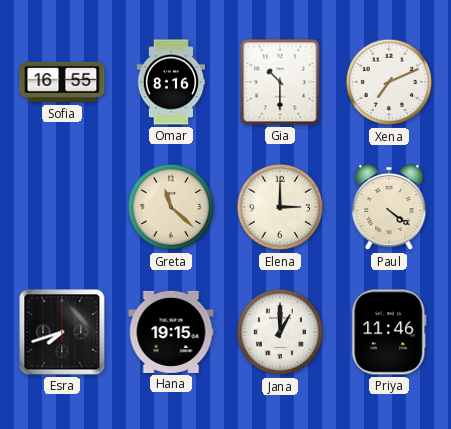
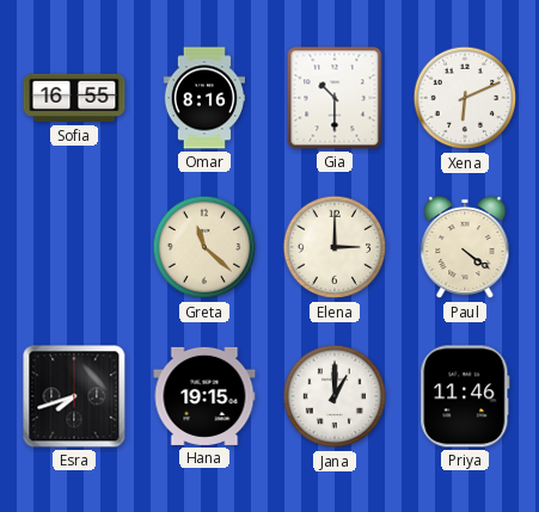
Xena: 7:11 -> 6:11 (465, 98)
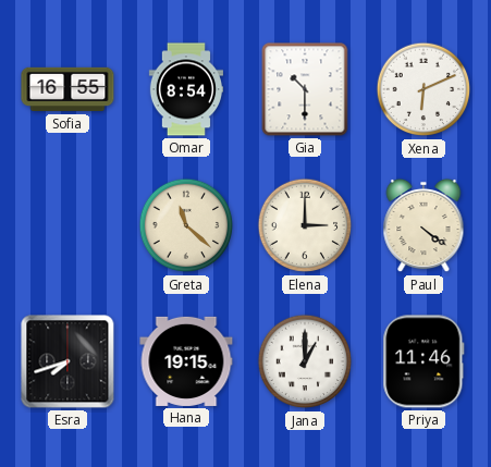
Omar: 8:16 -> 8:54 (185, 89)
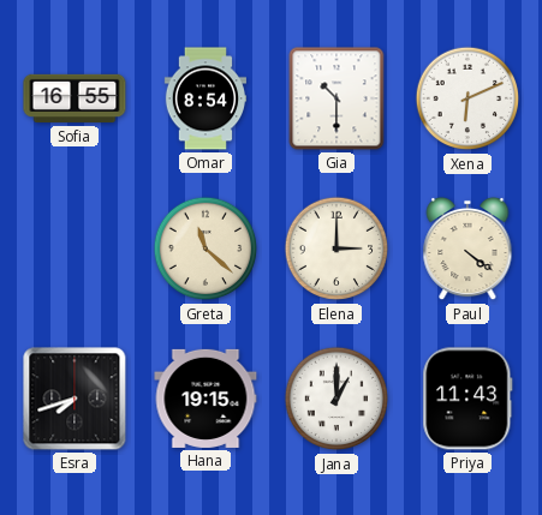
Priya: 11:46 -> 11:43 (467, 399)
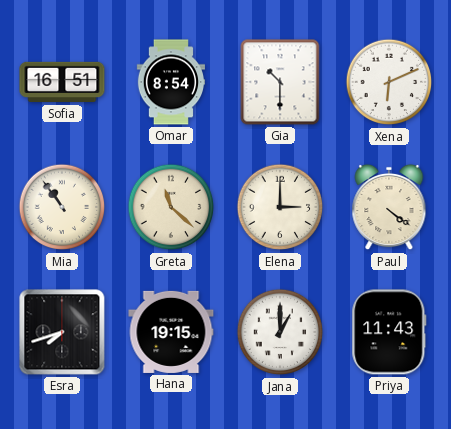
Sofia: 16:55 -> 16:51 (62, 82)
Mia: none -> 10:54 (62, 207)
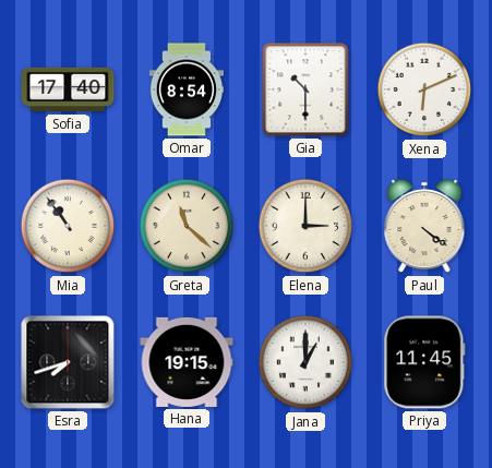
Sofia: 16:51 -> 17:40 (68, 89)
Priya: 11:43 -> 11:45 (424, 362)
